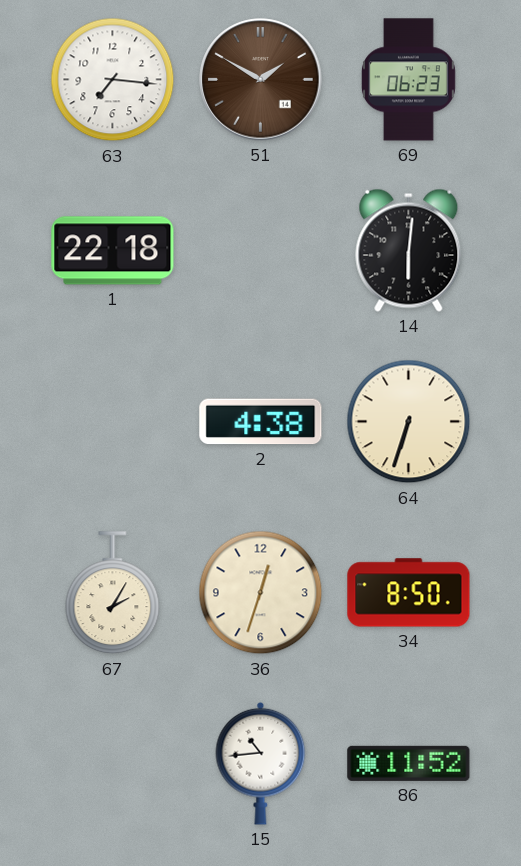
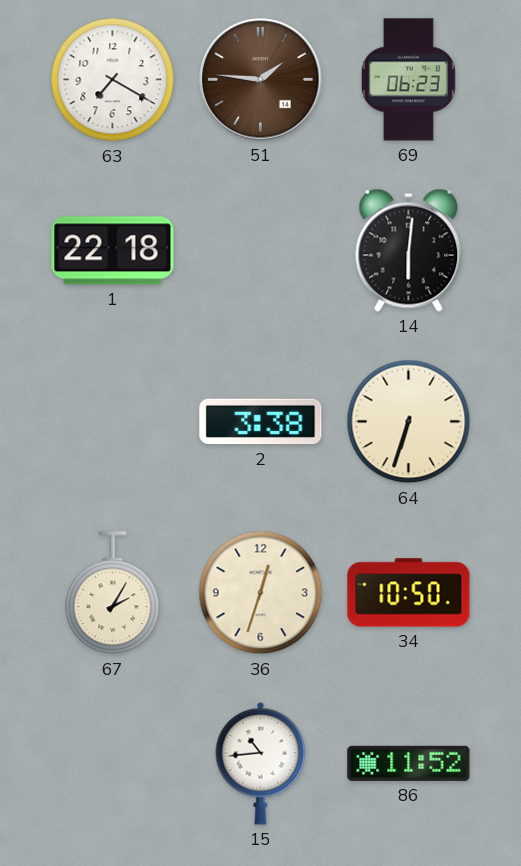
63: 7:16 -> 7:20 (113, 80)
51: 1:50 -> 1:46 (261, 80)
2: 4:38 -> 3:38 (261, 422)
34: 8:50 -> 10:50 (409, 593)
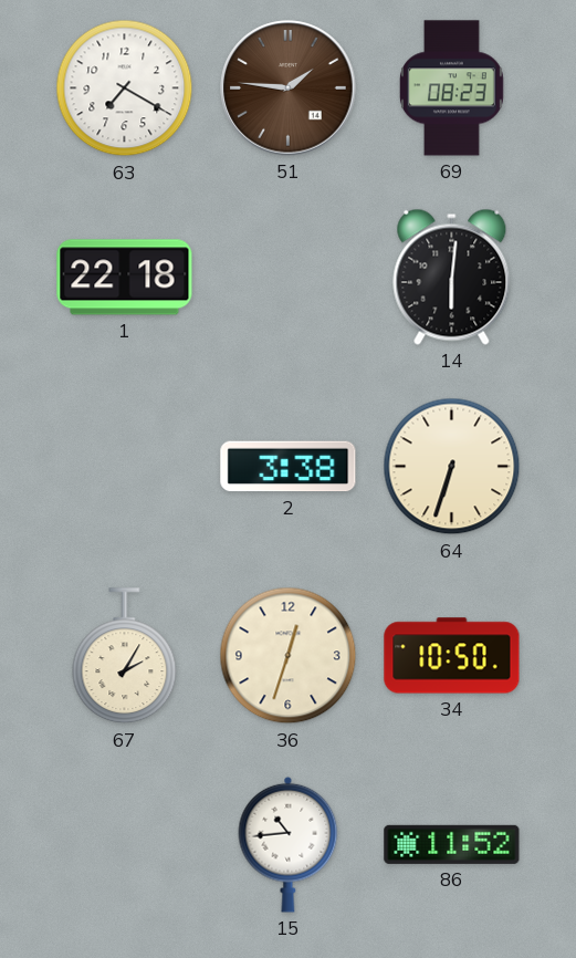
69: 06:23 -> 08:23 (451, 88)
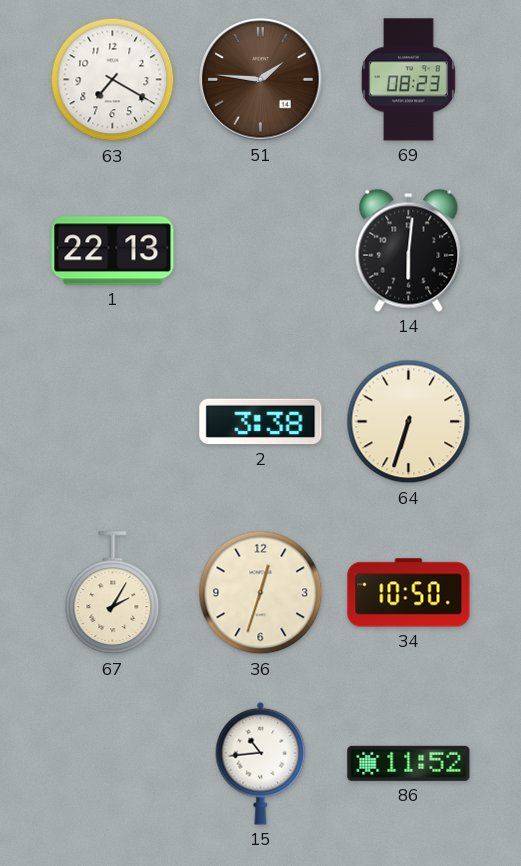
1: 22:18 -> 22:13 (113, 251)
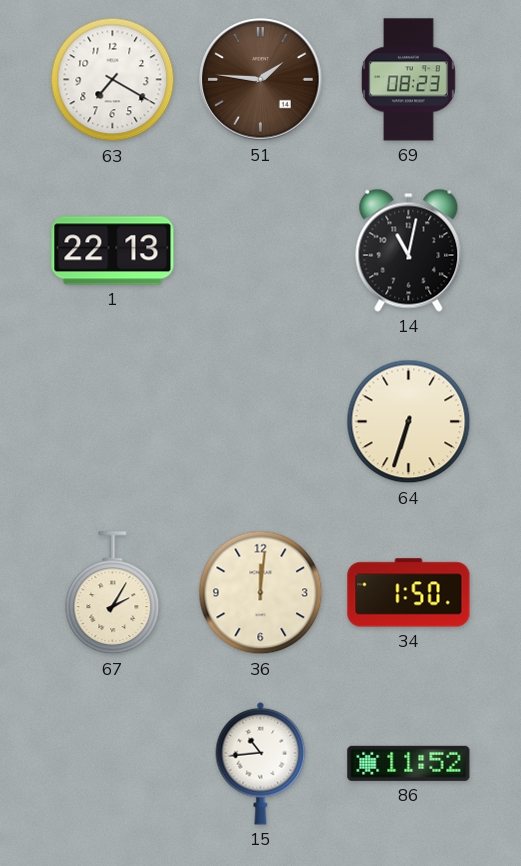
14: 6:01 -> 11:02 (409, 250)
2: 3:38 -> none (261, 422)
36: 12:33 -> 12:01 (261, 593)
34: 10:50 -> 1:50 (409, 593)
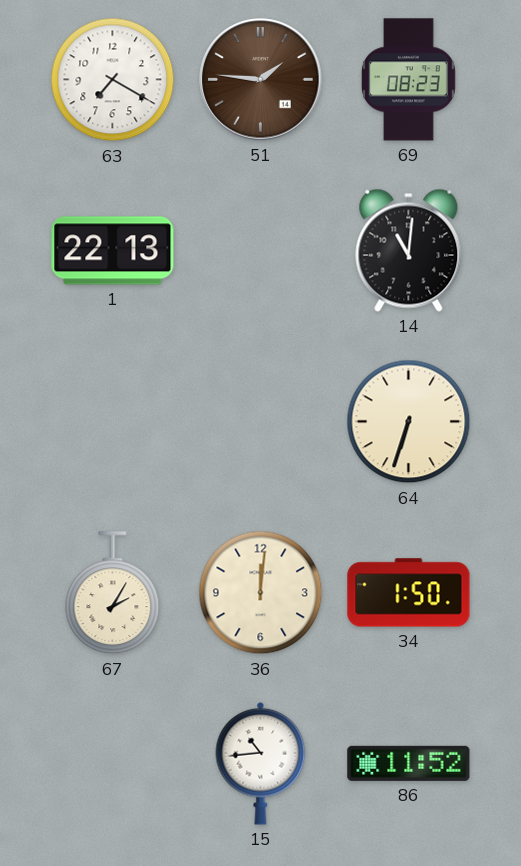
14: 11:02 -> 11:01 (409, 250)
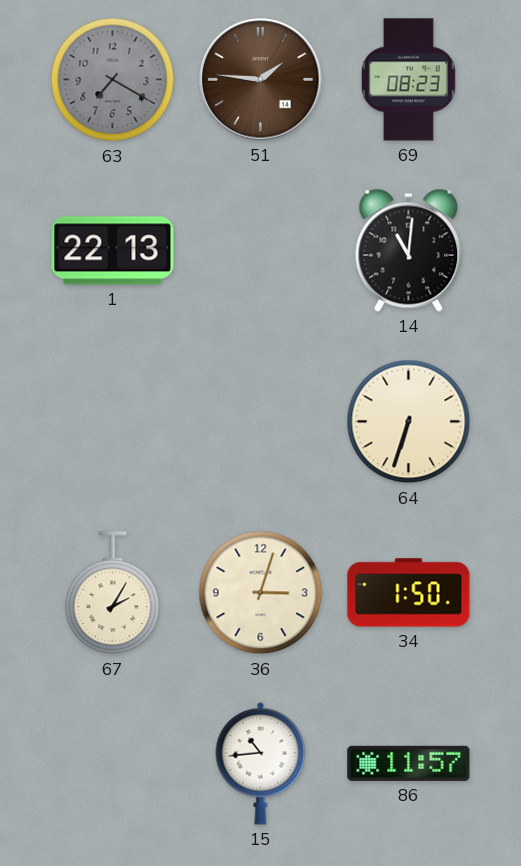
63 dial: white -> grey (113, 80)
36: 12:01 -> 3:03 (261, 593)
86: 11:52 -> 11:57 (409, 763)
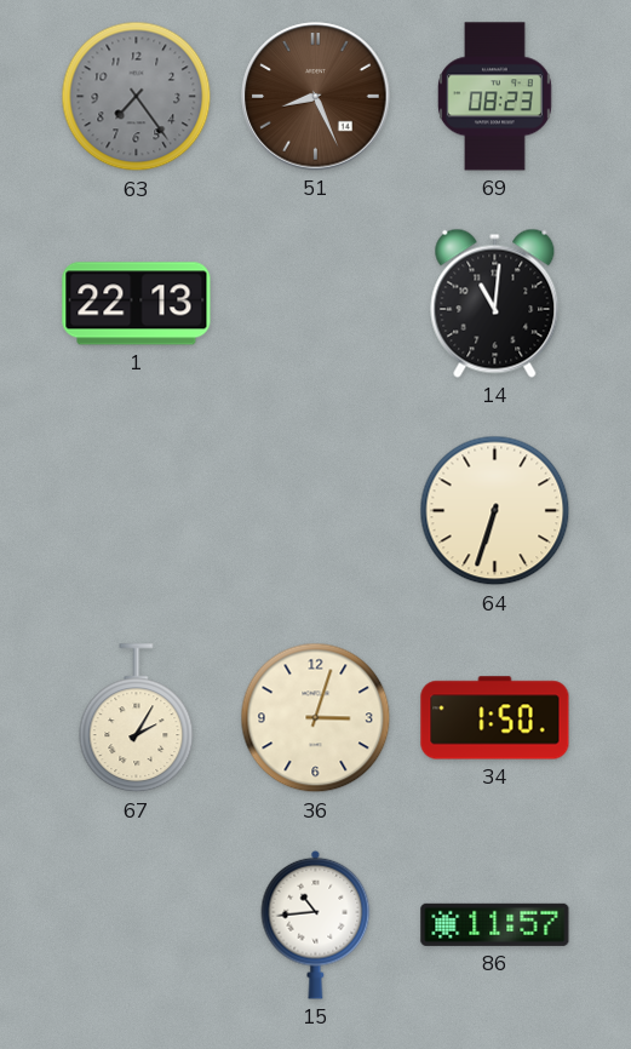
63: 7:20 -> 7:24 (137, 97)
51: 1:46 -> 8:26 (316, 97)
